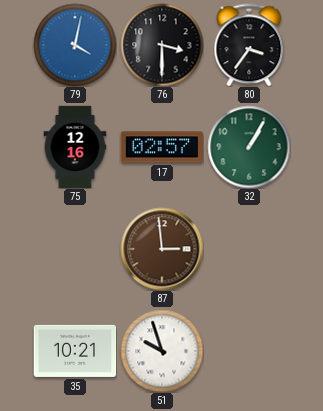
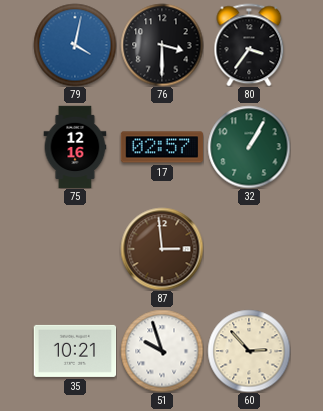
60: none -> 2:53 (249, 351)
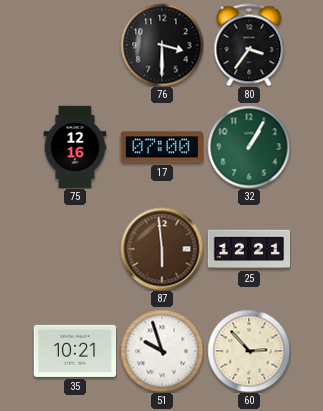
79: 4:02 -> none (75, 45)
17: 02:57 -> 07:00 (161, 147)
87: 2:59 -> 5:59 (162, 249)
25: none -> 12:21 (249, 249)
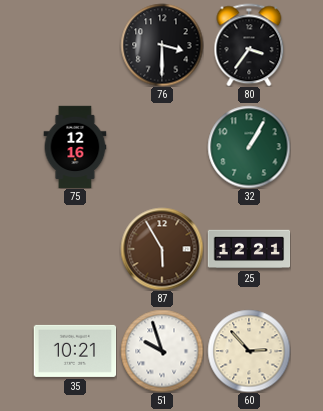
17: 07:00 -> none (161, 147)
87: 5:59 -> 5:55 (162, 249)
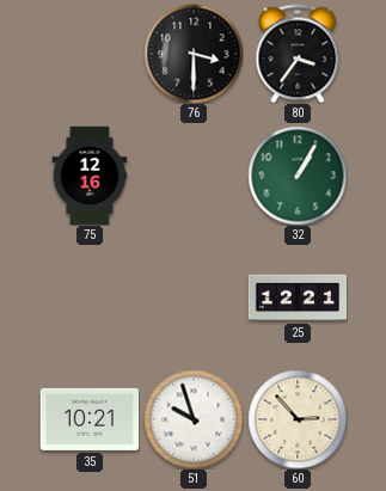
87: 5:55 -> none (162, 249)
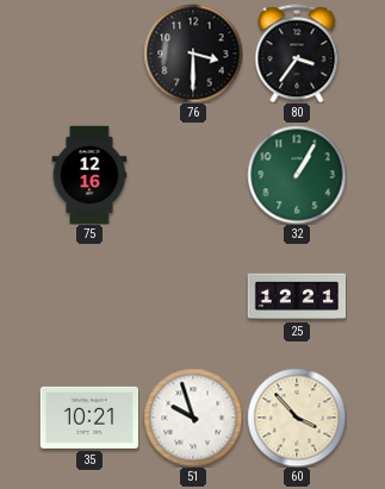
60: 2:53 -> 3:53 (297, 418)
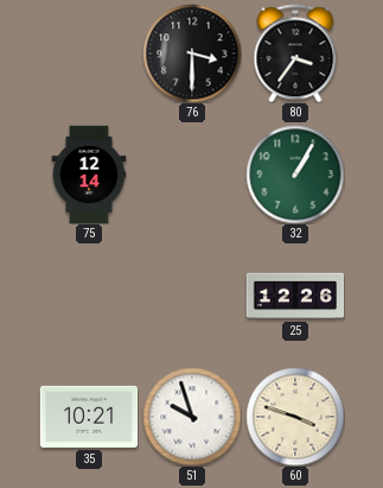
75: 12:16 -> 12:14 (89, 175)
25: 12:21 -> 12:26 (295, 296)
60: 3:53 -> 3:48 (295, 417)
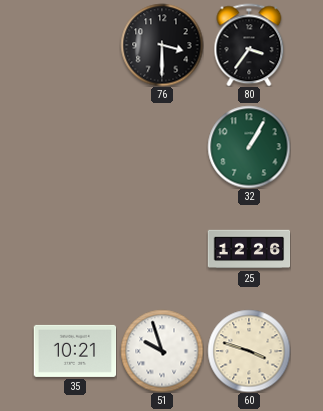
75: 12:14 -> none (89, 175)
